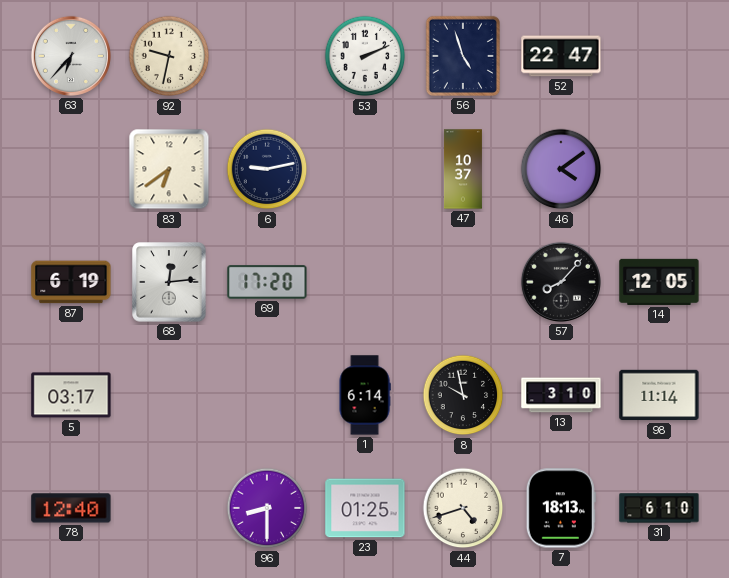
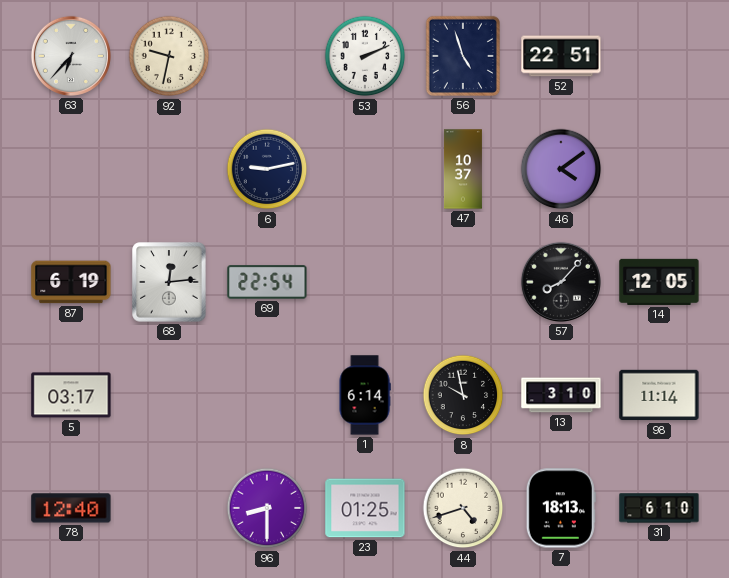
52: 22:47 -> 22:51 (561, 56)
83: 6:39 -> none (169, 169)
69: 17:20 -> 22:54 (267, 282)
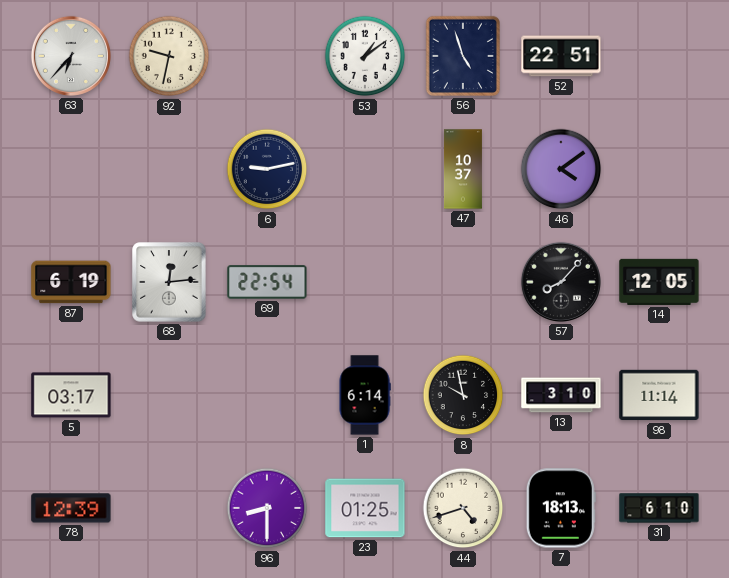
53: 2:11 -> 1:09 (365, 56)
78: 12:40 -> 12:39 (71, 508)
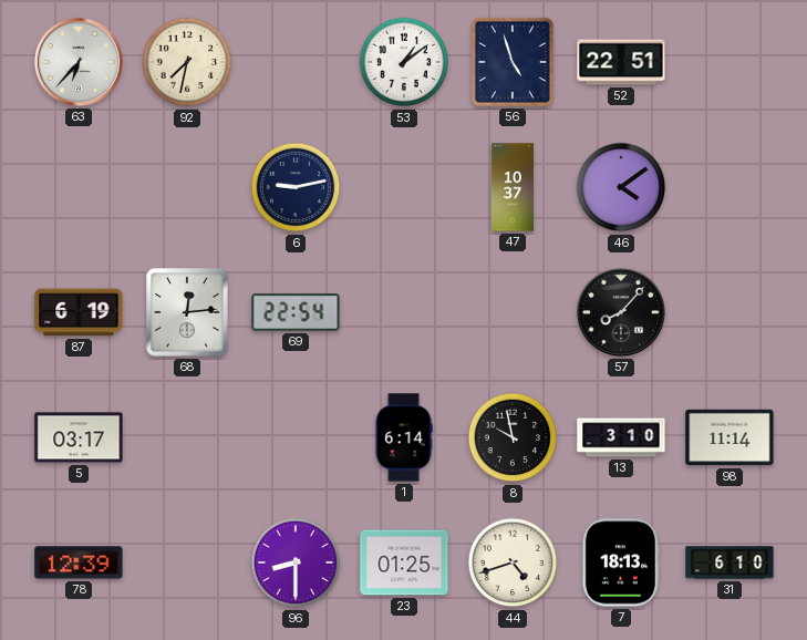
92: 9:32 -> 7:32 (187, 62)
14: 12:05 -> none (659, 282)
